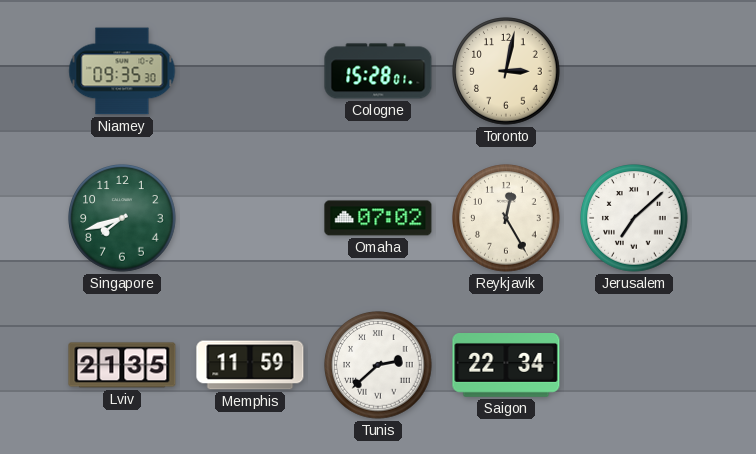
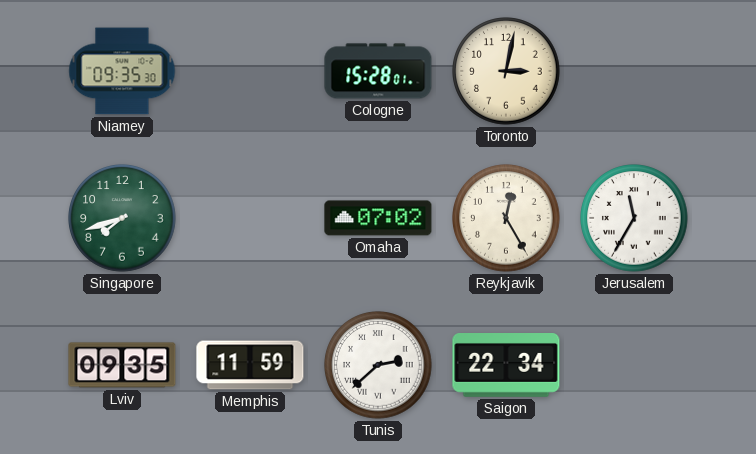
Jerusalem: 7:08 -> 11:35 (634, 218)
Lviv: 21:35 -> 09:35 (122, 365)
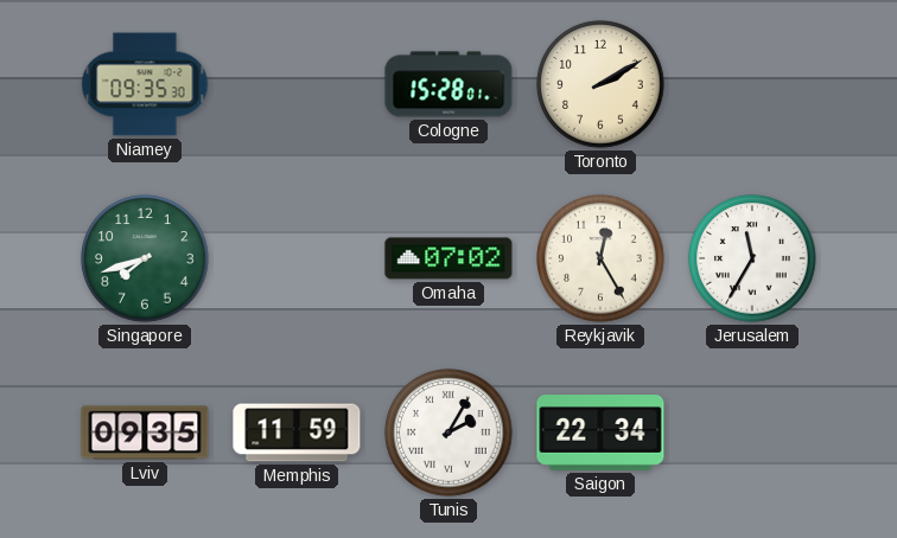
Toronto: 3:02 -> 2:10 (600, 84)
Tunis: 2:38 -> 2:05 (448, 433)
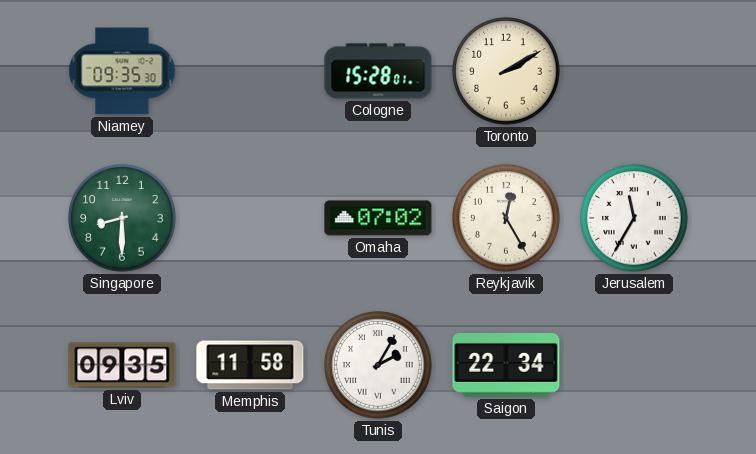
Singapore: 7:42 -> 8:30 (122, 218)
Memphis: 11:59 -> 11:58 (250, 365)
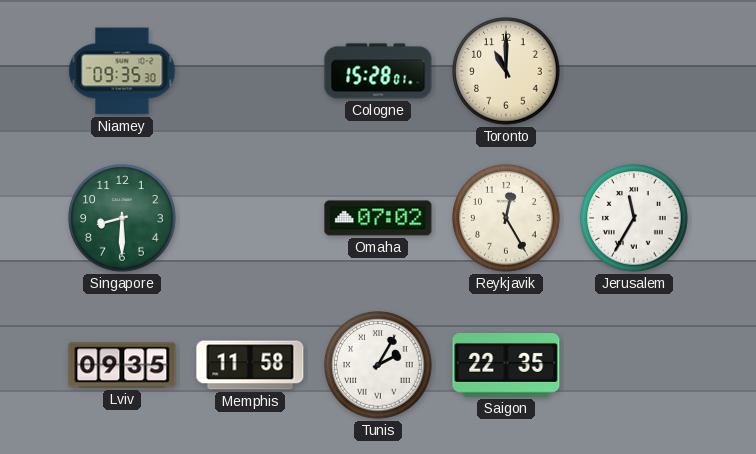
Toronto: 2:10 -> 11:00 (506, 71)
Saigon: 22:34 -> 22:35 (506, 366)
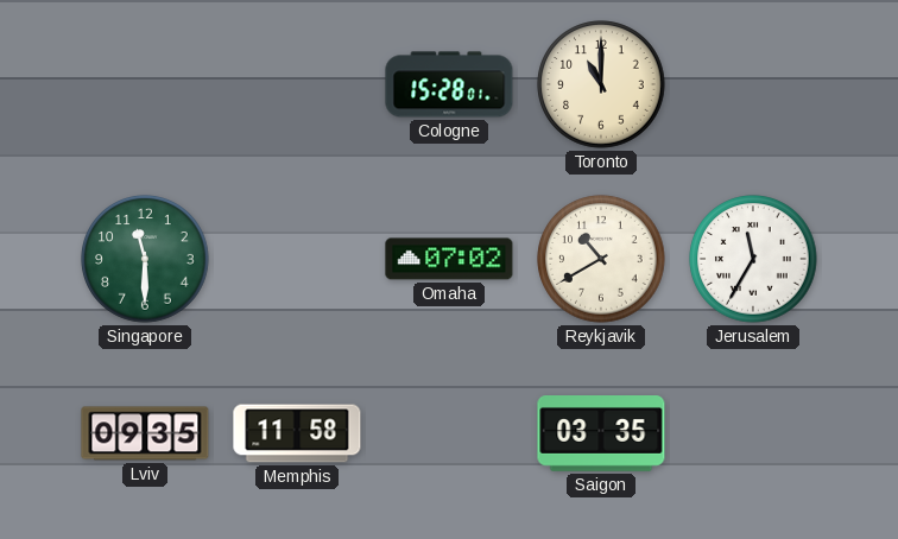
Niamey: 09:35 -> none (122, 71)
Singapore: 8:30 -> 11:30 (145, 259)
Reykjavik: 12:25 -> 10:40 (601, 259)
Tunis: 2:05 -> none (378, 365)
Saigon: 22:35 -> 03:35 (601, 435)
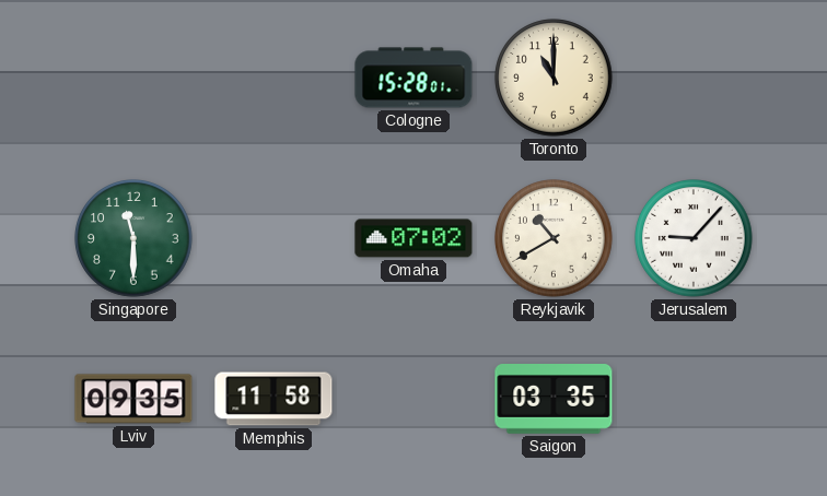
Jerusalem: 11:35 -> 9:07 (694, 238)
